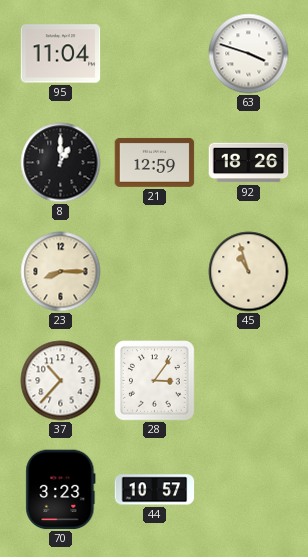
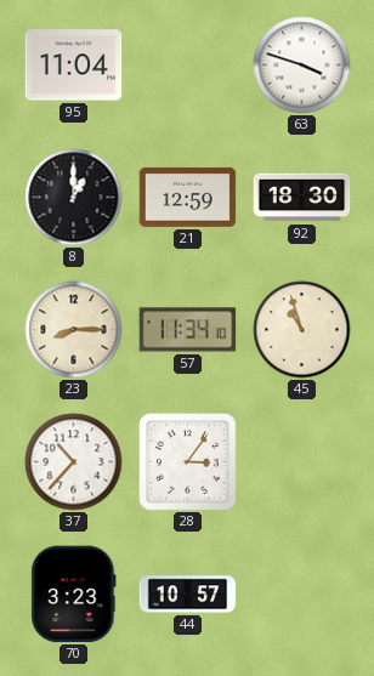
92: 18:26 -> 18:30 (302, 198)
57: none -> 11:34 (188, 330)
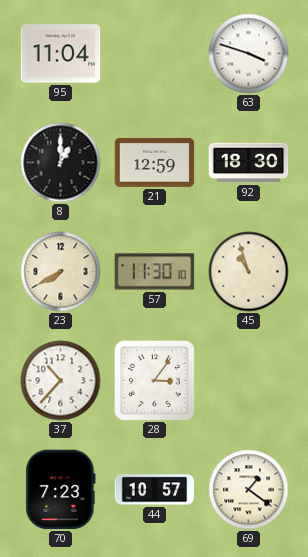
23: 8:15 -> 7:40 (61, 272)
57: 11:34 -> 11:30 (155, 272)
70: 3:23 -> 7:23 (61, 490)
69: none -> 1:21 (249, 490)
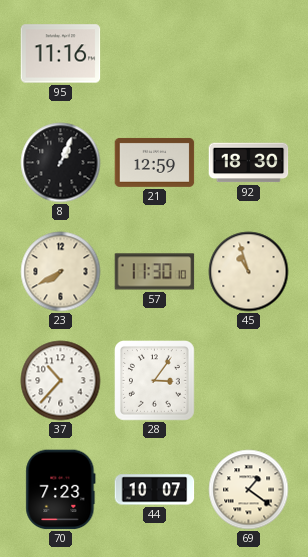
95: 11:04 -> 11:16 (61, 54)
63: 3:48 -> none (249, 54)
8: 1:00 -> 1:04 (61, 163)
44: 10:57 -> 10:07 (155, 490)
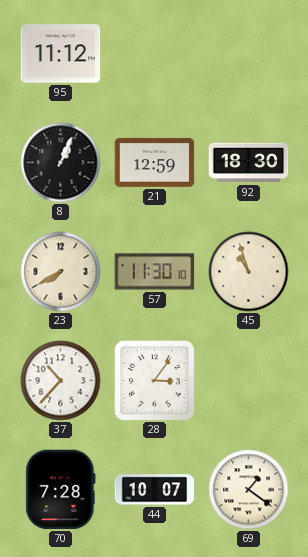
95: 11:16 -> 11:12 (61, 54)
70: 7:23 -> 7:28 (61, 490)
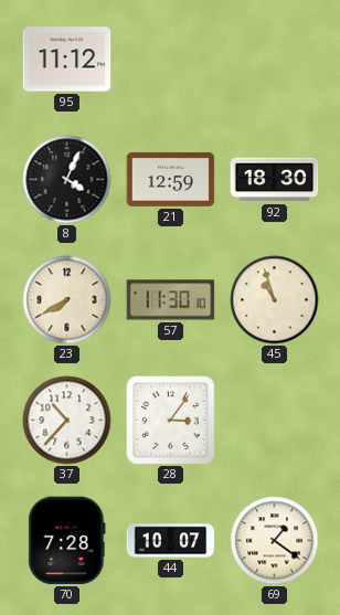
8: 1:04 -> 4:04 (67, 180)
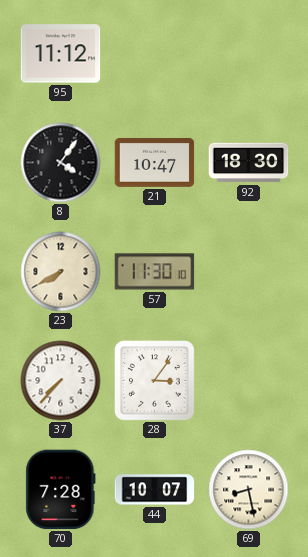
8: 4:04 -> 4:06 (61, 163)
21: 12:59 -> 10:47 (155, 163)
45: 10:57 -> none (275, 300)
37: 10:37 -> 7:37 (61, 381)
69: 1:21 -> 8:28 (249, 490)
